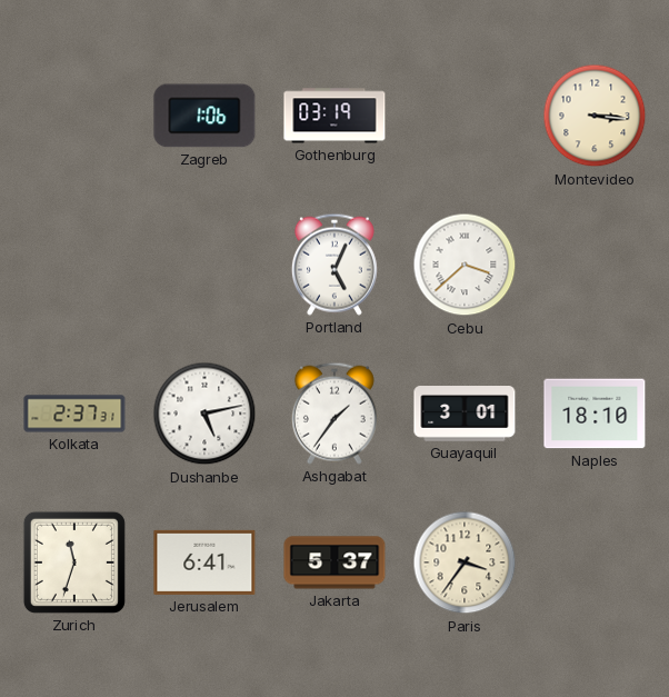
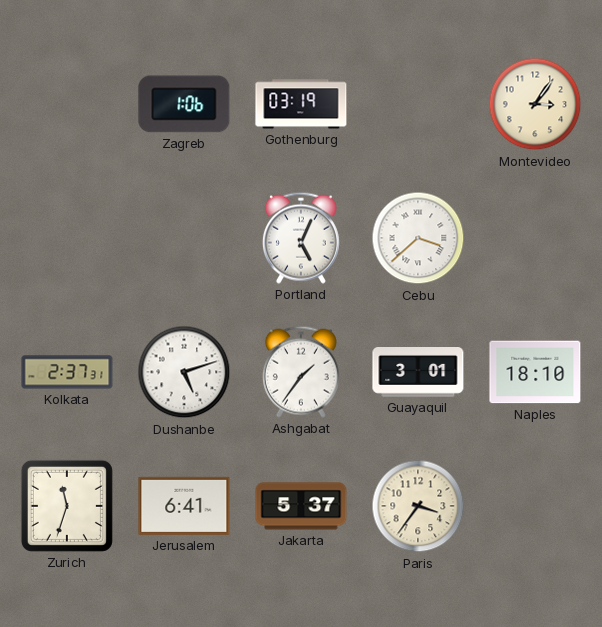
Montevideo: 3:16 -> 3:06 (535, 104)
Dushanbe: 5:13 -> 5:12 (184, 372)
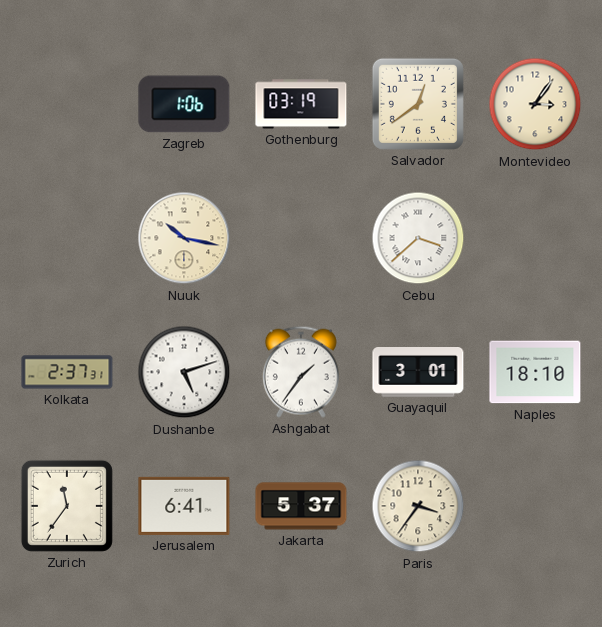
Salvador: none -> 12:39 (418, 104)
Nuuk: none -> 10:17 (184, 238)
Portland: 5:04 -> none (301, 238)
Zurich: 11:33 -> 11:36 (67, 506)
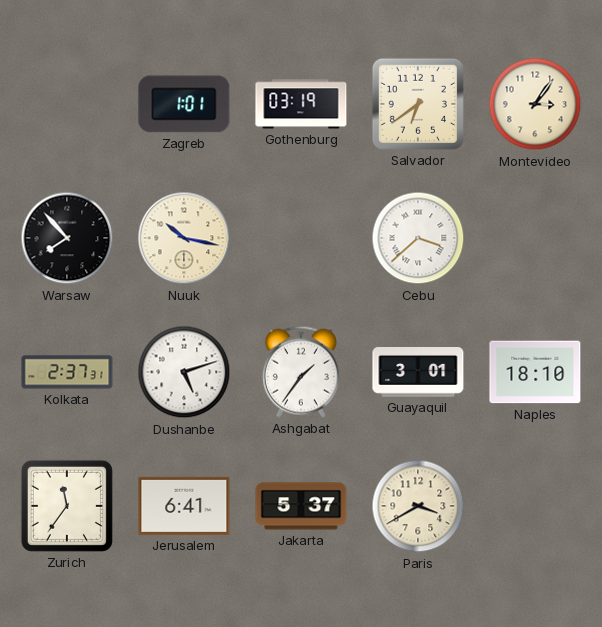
Zagreb: 1:06 -> 1:01 (184, 104)
Salvador: 12:39 -> 6:39 (418, 104)
Warsaw: none -> 7:53 (67, 238)
Paris: 3:36 -> 3:40 (418, 506)
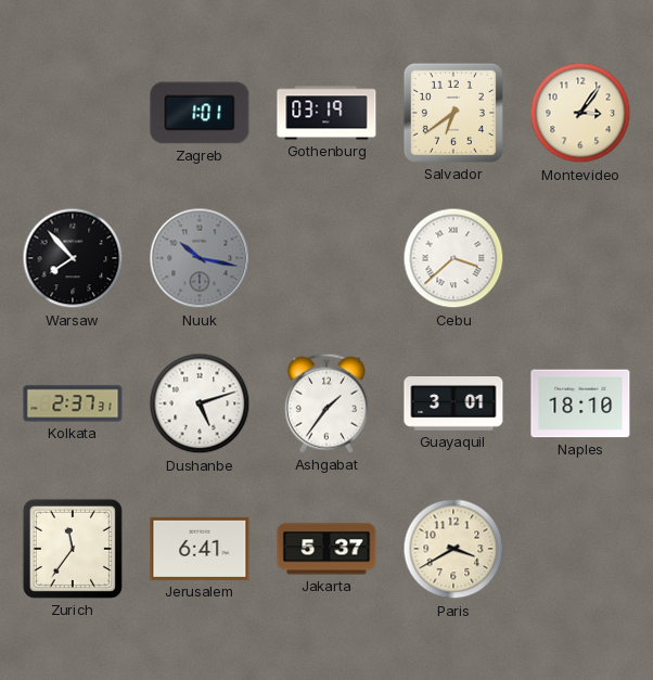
Nuuk dial: cream -> grey (200, 258)
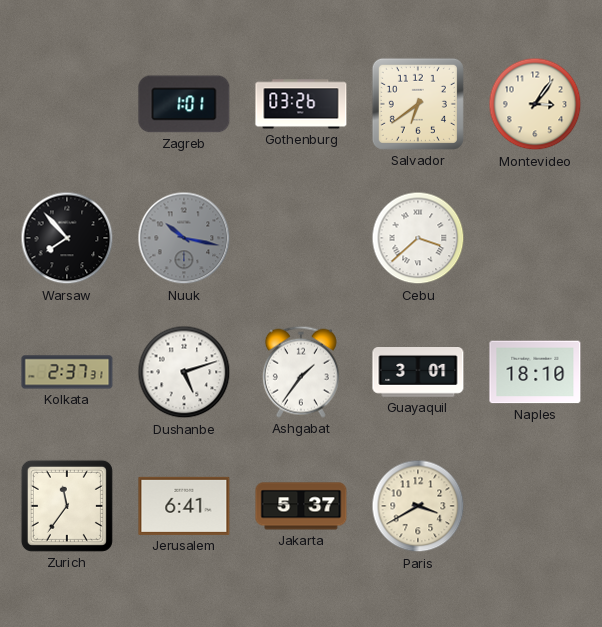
Gothenburg: 03:19 -> 03:26 (301, 104)
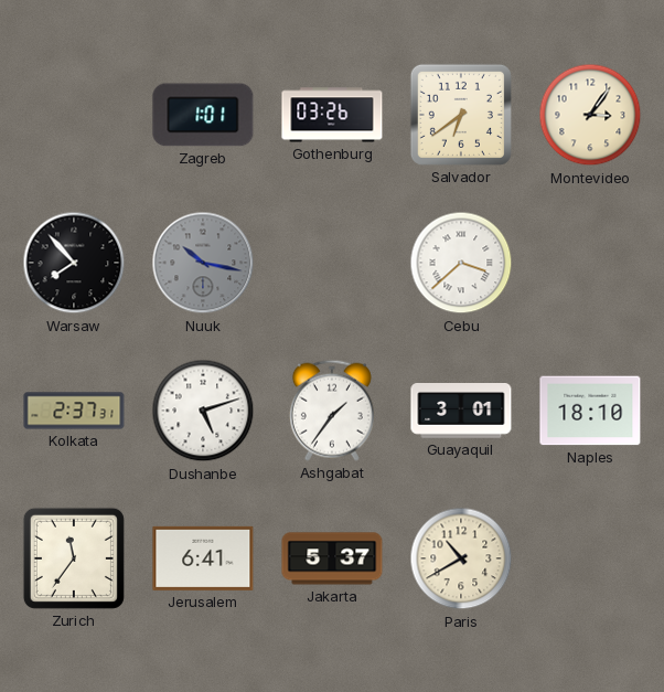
Paris: 3:40 -> 10:40 (461, 558)
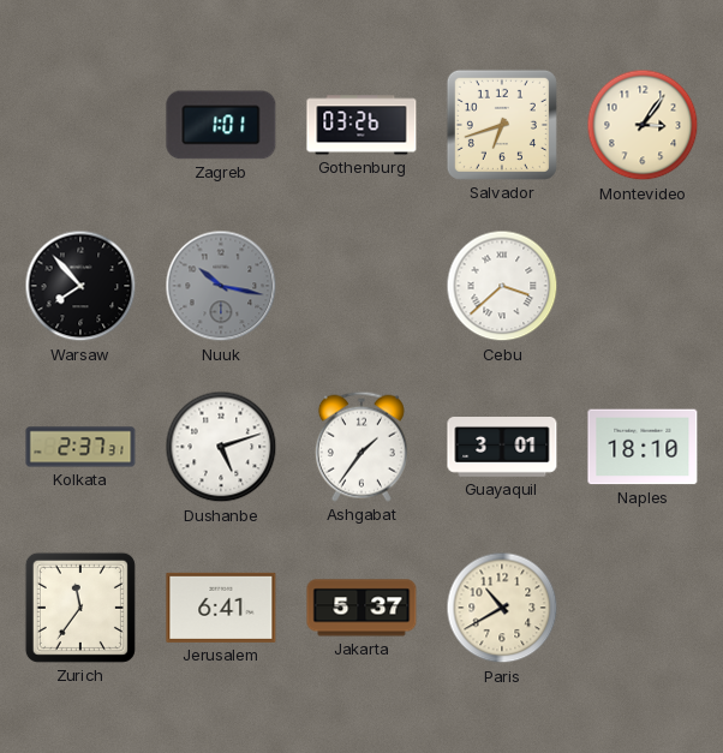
Salvador: 6:39 -> 6:42 (502, 125)
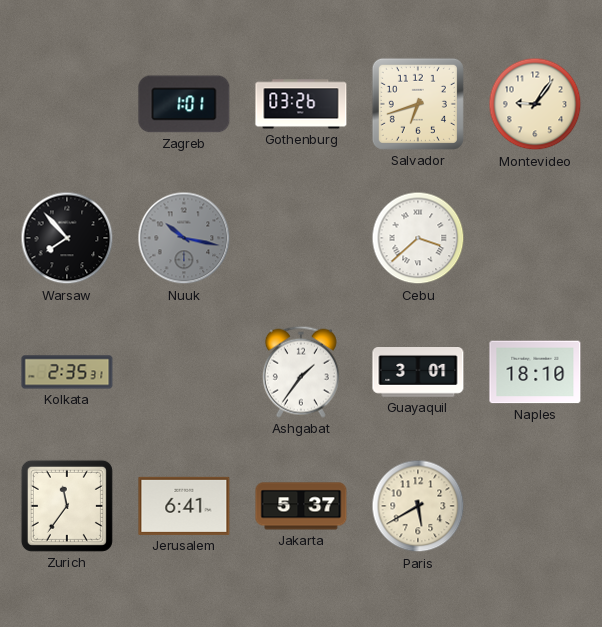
Montevideo: 3:06 -> 9:06 (535, 104)
Kolkata: 2:37 -> 2:35 (67, 372)
Dushanbe: 5:12 -> none (221, 447)
Paris: 10:40 -> 5:40 (418, 506)
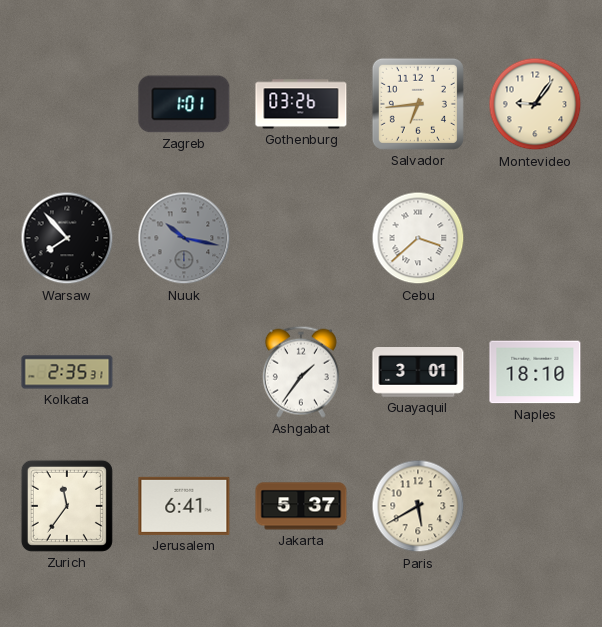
Salvador: 6:42 -> 6:44 (418, 104)
